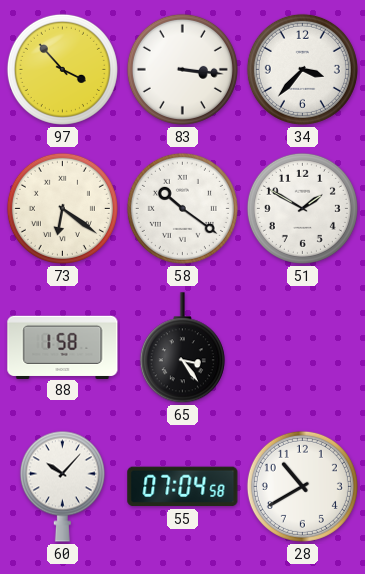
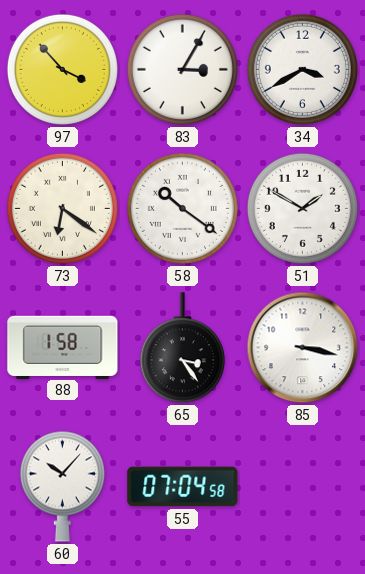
83: 3:16 -> 3:05 (182, 69)
34: 3:37 -> 3:40 (302, 69)
85: none -> 3:17 (303, 348)
28: 10:40 -> none (302, 486)
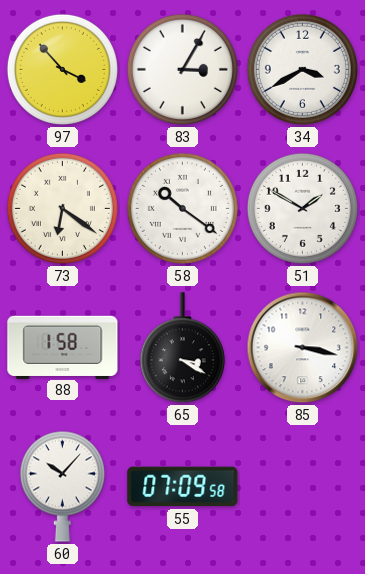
65: 3:24 -> 3:20 (182, 348)
55: 07:04 -> 07:09 (183, 487)
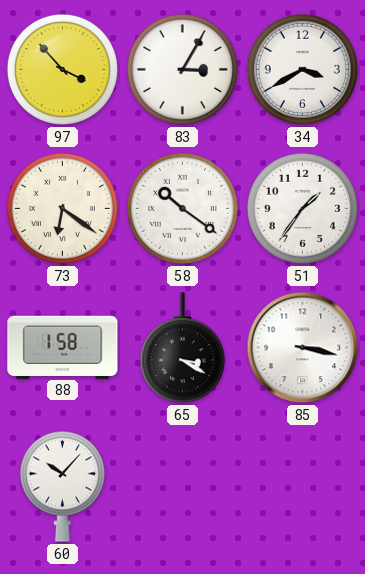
51: 1:50 -> 1:36 (302, 208)
55: 07:09 -> none (183, 487)
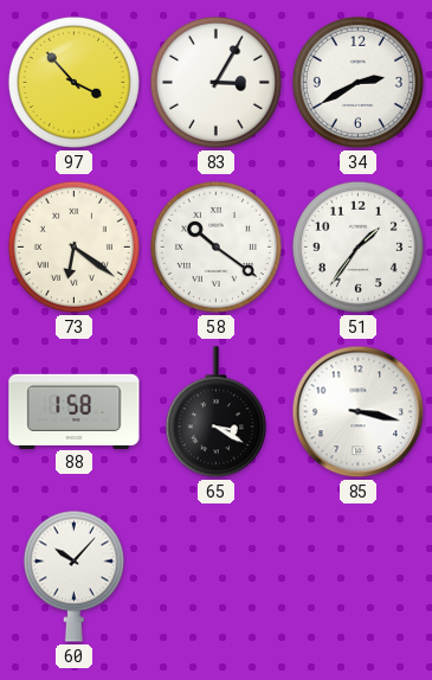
34: 3:40 -> 2:40 (357, 82)
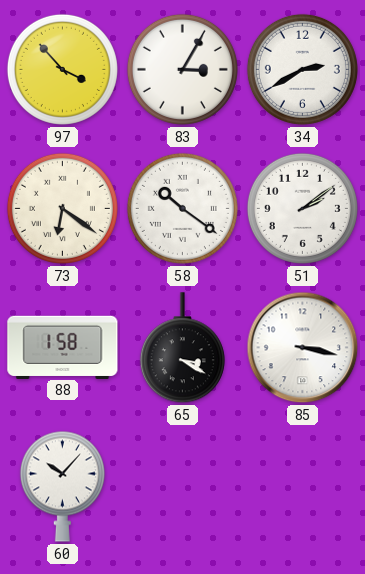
51: 1:36 -> 2:09 (302, 208)
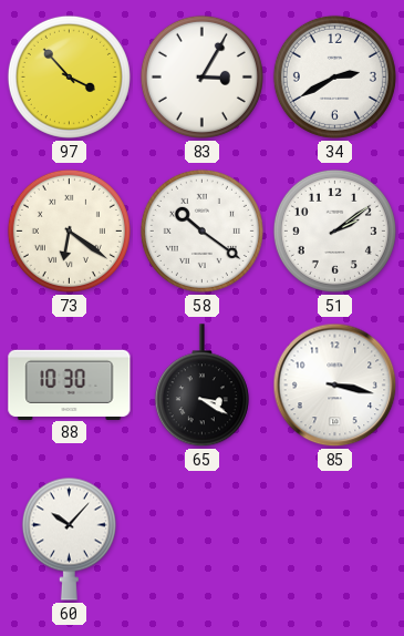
88: 1:58 -> 10:30 (70, 384)
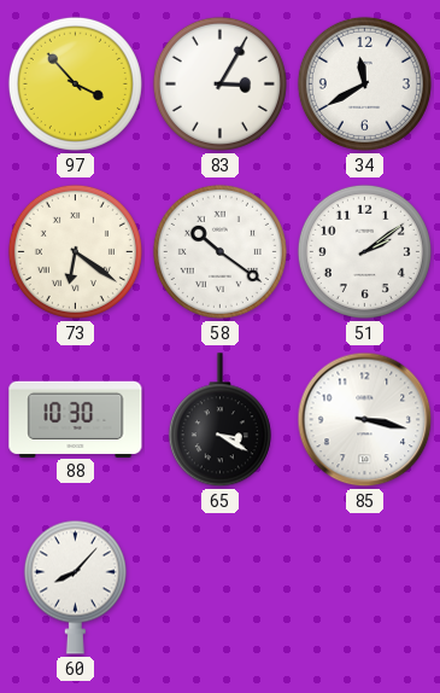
34: 2:40 -> 11:40 (364, 83)
60: 10:07 -> 8:07 (75, 587)
